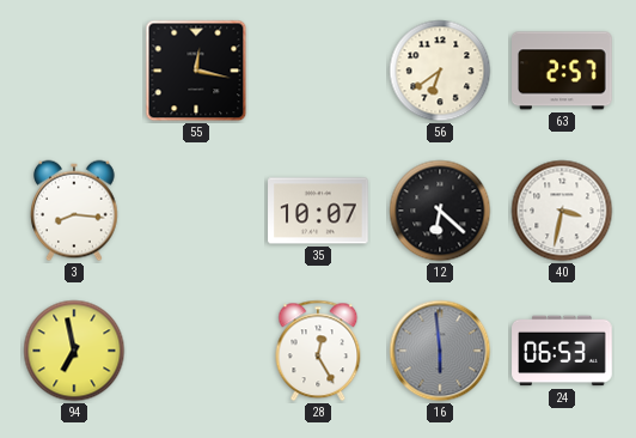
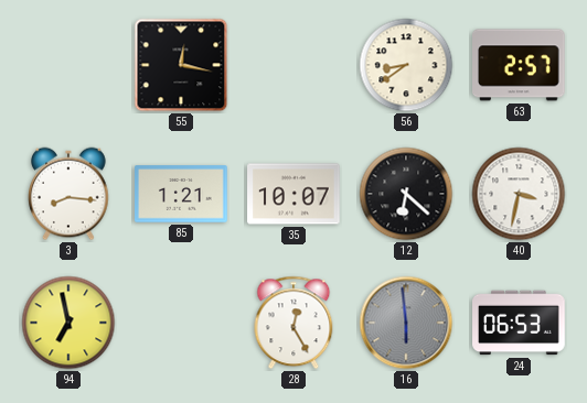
56: 6:39 -> 8:39 (406, 65)
85: none -> 1:21 (181, 194)
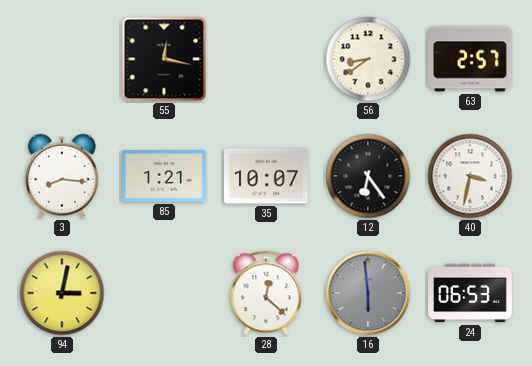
12: 6:22 -> 6:24 (368, 176)
94: 6:58 -> 3:02 (62, 293)
28: 12:25 -> 12:22 (266, 293)
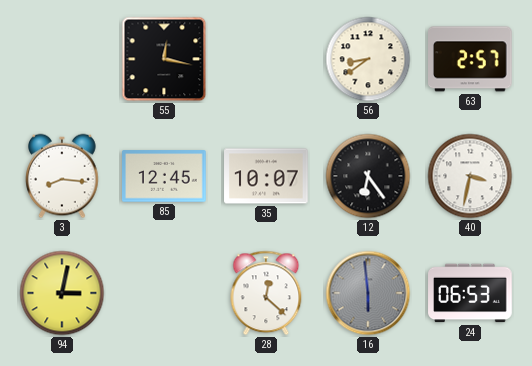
85: 1:21 -> 12:45 (164, 176)
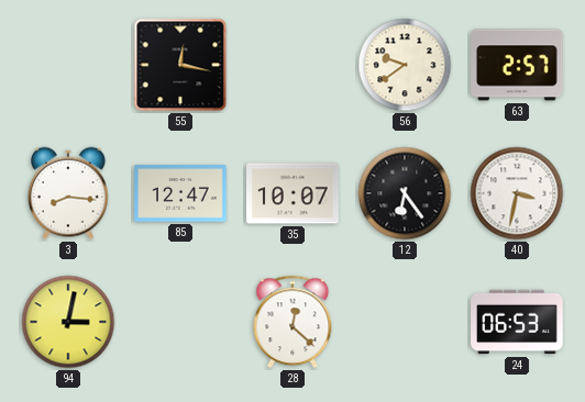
56: 8:39 -> 9:39 (405, 65)
85: 12:45 -> 12:47 (180, 193)
16: 5:59 -> none (368, 293)
